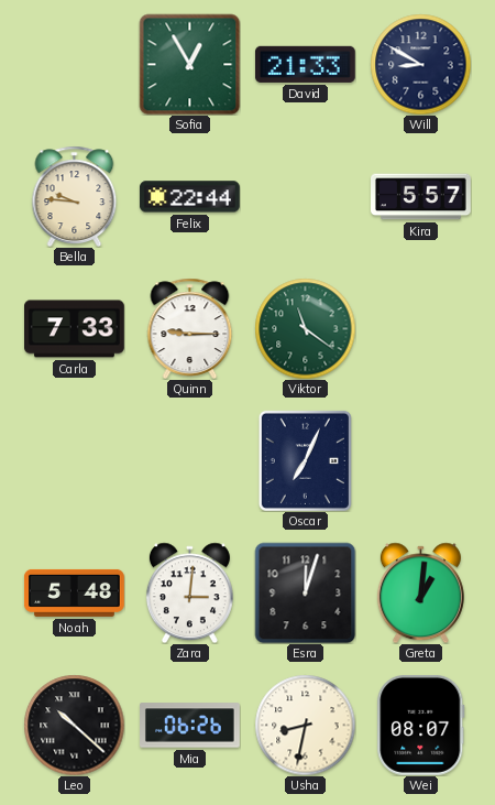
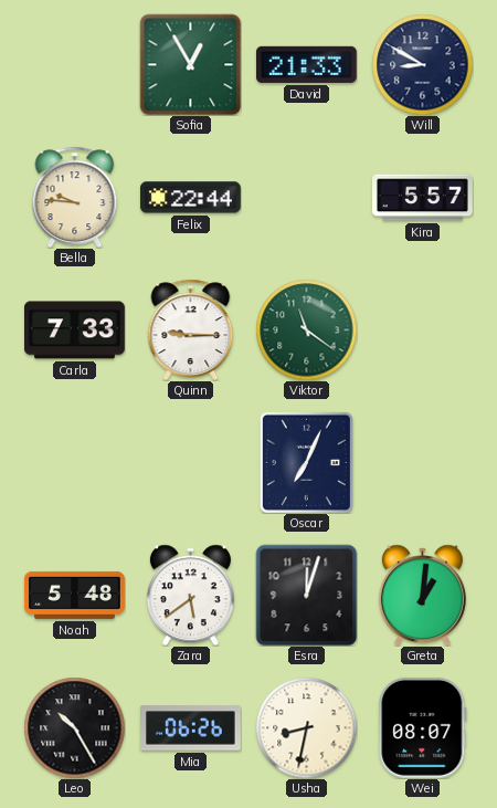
Zara: 3:01 -> 5:39 (190, 595)
Leo: 10:22 -> 10:25 (74, 727)
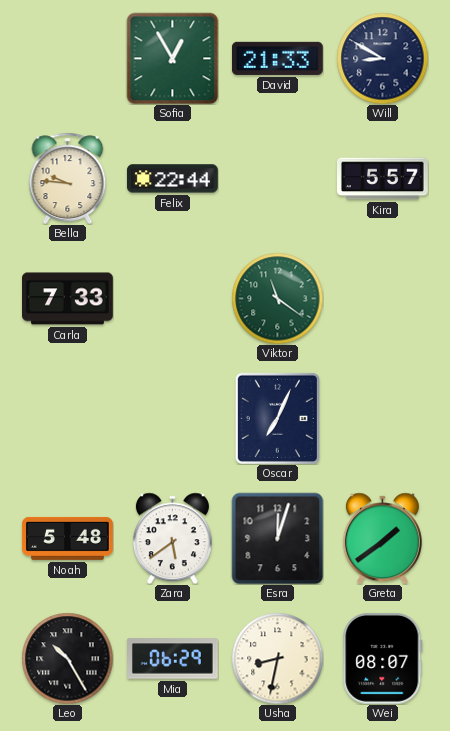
Quinn: 9:15 -> none (191, 329)
Greta: 1:01 -> 1:39 (382, 538)
Mia: 06:26 -> 06:29 (173, 659)
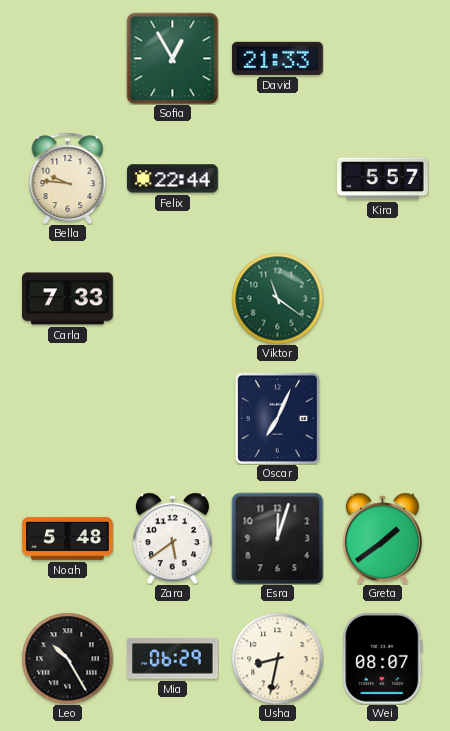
Will: 8:50 -> none (382, 58)
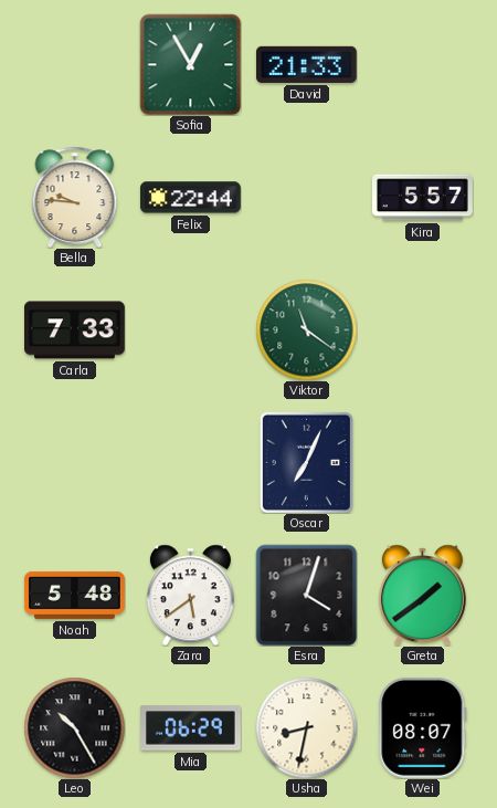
Esra: 12:03 -> 4:03 (306, 595)
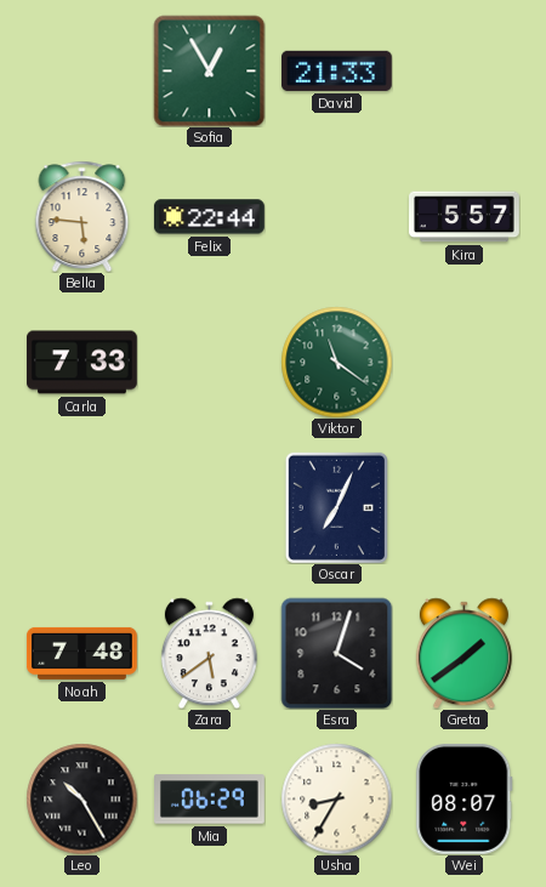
Bella: 9:46 -> 5:46 (83, 216)
Noah: 5:48 -> 7:48 (83, 653)
Usha: 8:32 -> 8:35 (336, 798)
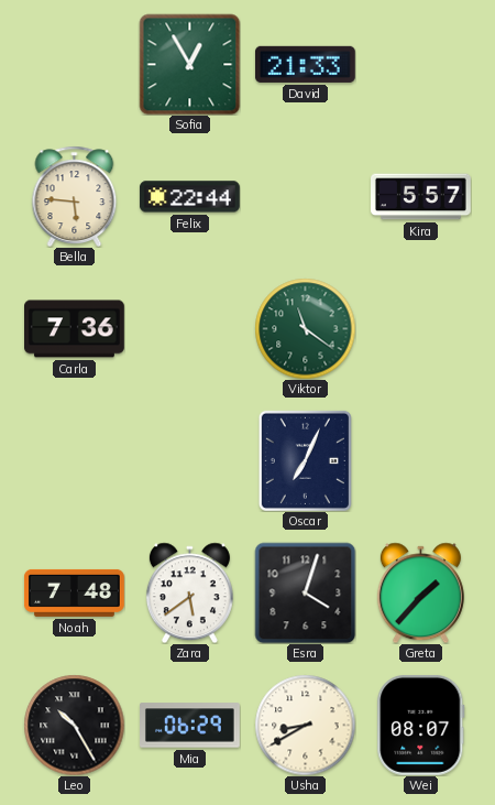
Carla: 7:33 -> 7:36 (75, 329)
Greta: 1:39 -> 1:37 (420, 592)
Usha: 8:35 -> 8:40 (305, 725)
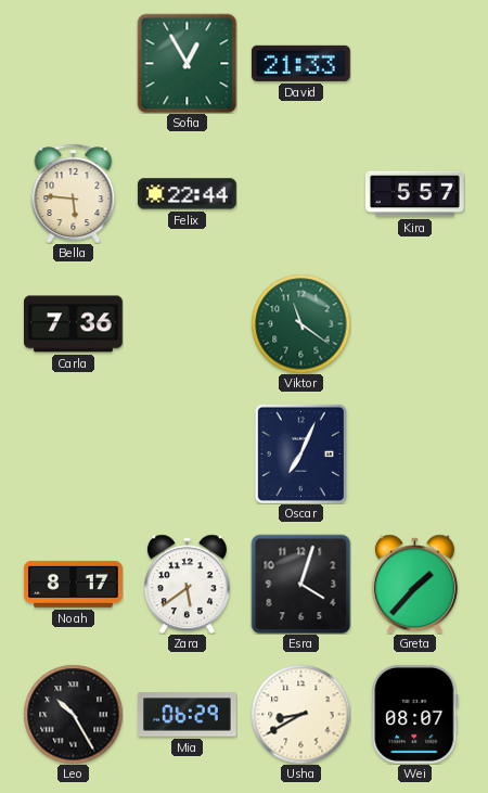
Noah: 7:48 -> 8:17 (74, 584)
